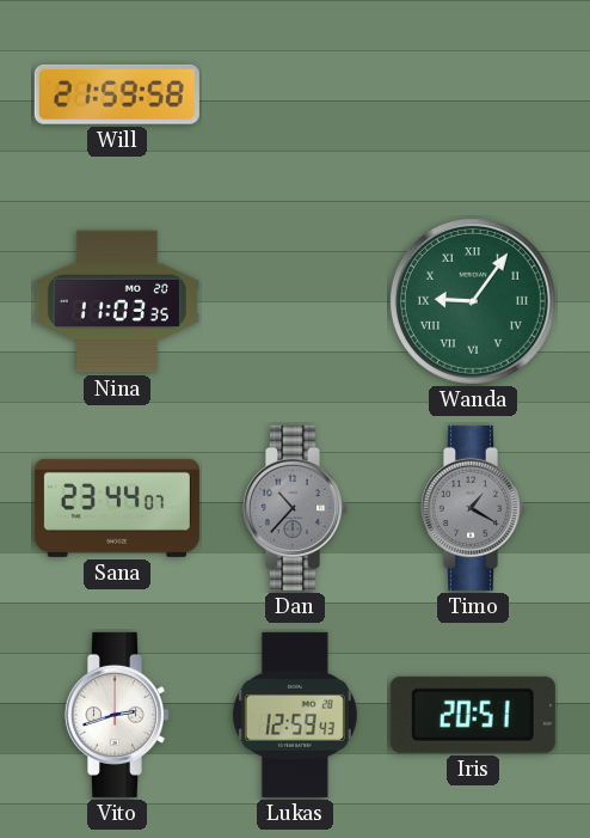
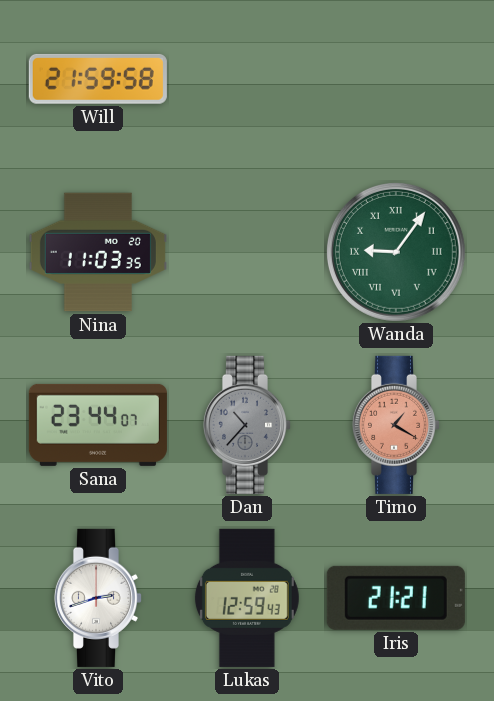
Timo dial: grey -> salmon (395, 425)
Iris: 20:51 -> 21:21 (396, 598)
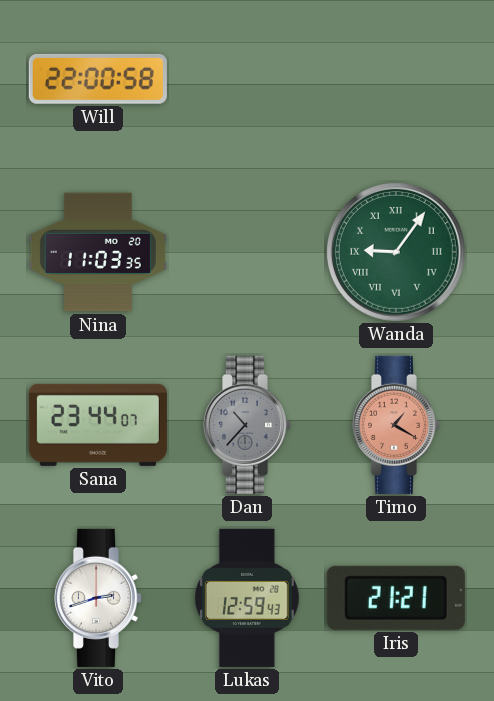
Will: 21:59 -> 22:00 (98, 79)
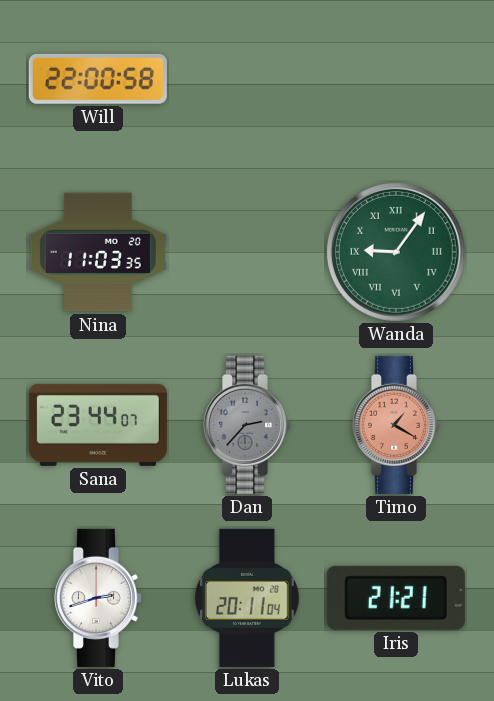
Dan: 10:37 -> 2:37 (246, 425)
Lukas: 12:59 -> 20:11 (247, 598)
